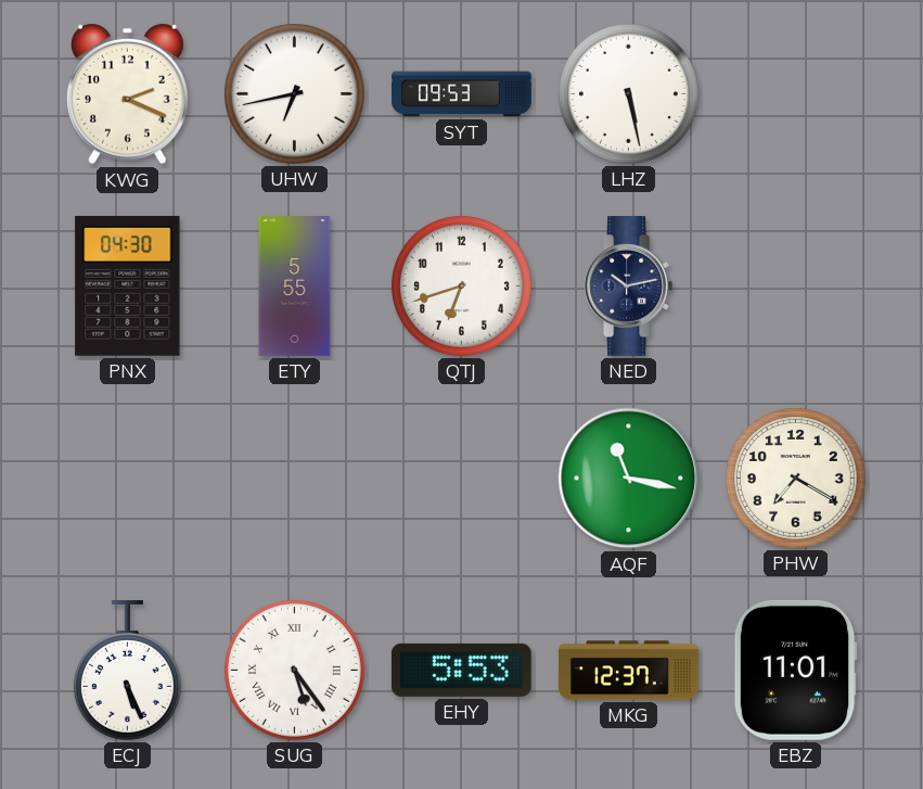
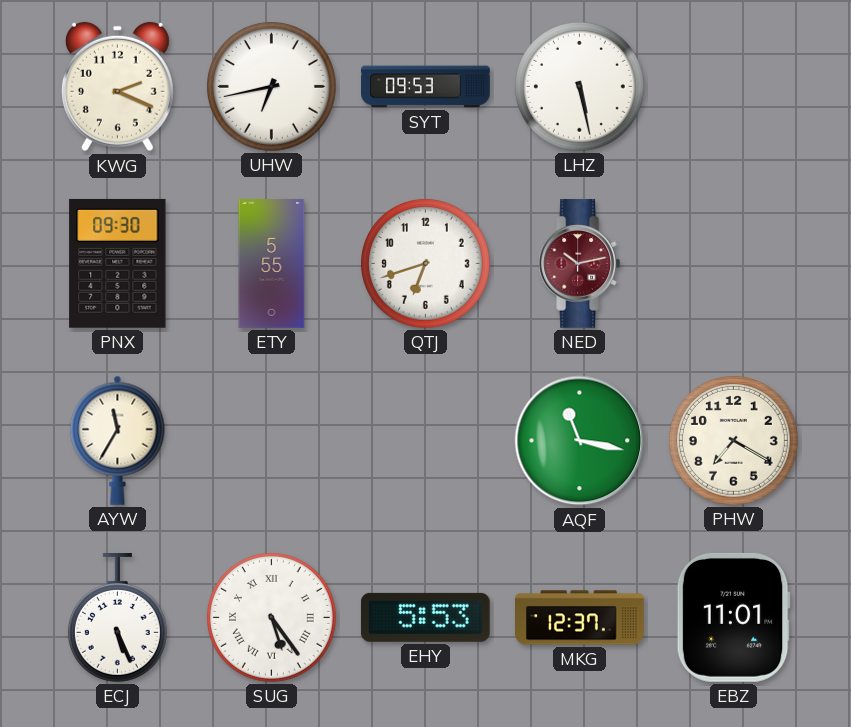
PNX: 04:30 -> 09:30 (118, 263)
NED dial: navy -> burgundy (580, 264)
AYW: none -> 11:35 (118, 440)
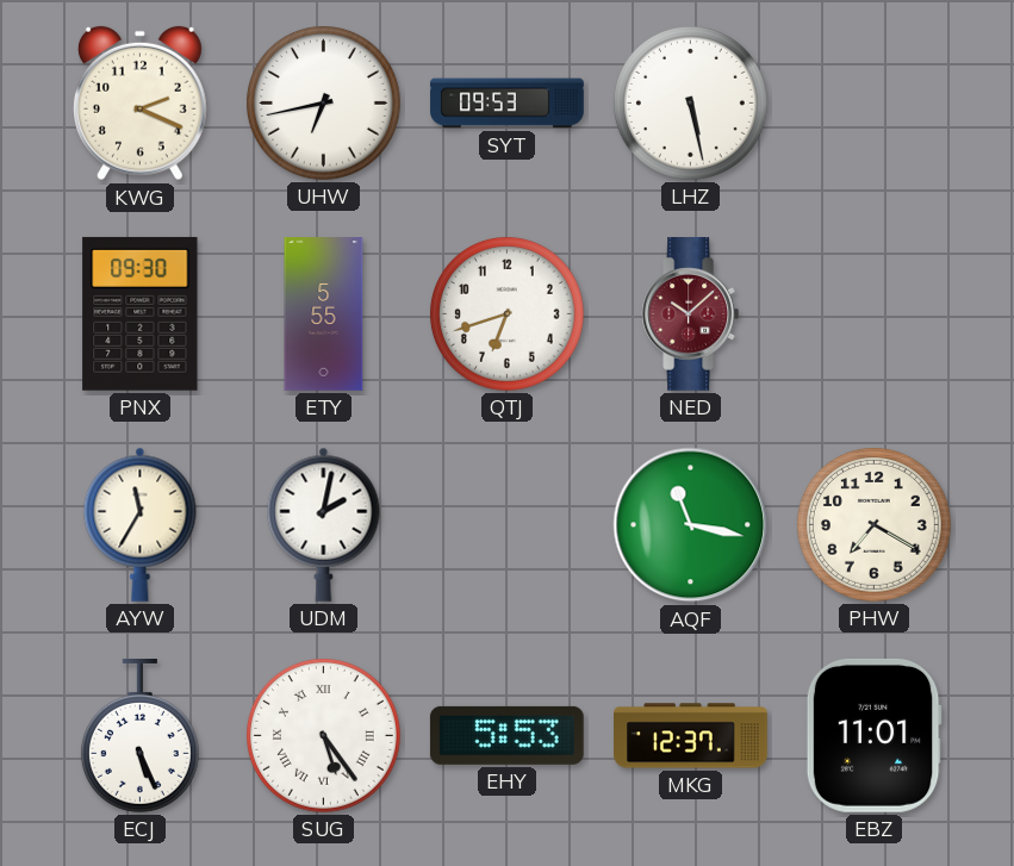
NED: 10:13 -> 10:08 (691, 314)
UDM: none -> 2:02 (324, 524)
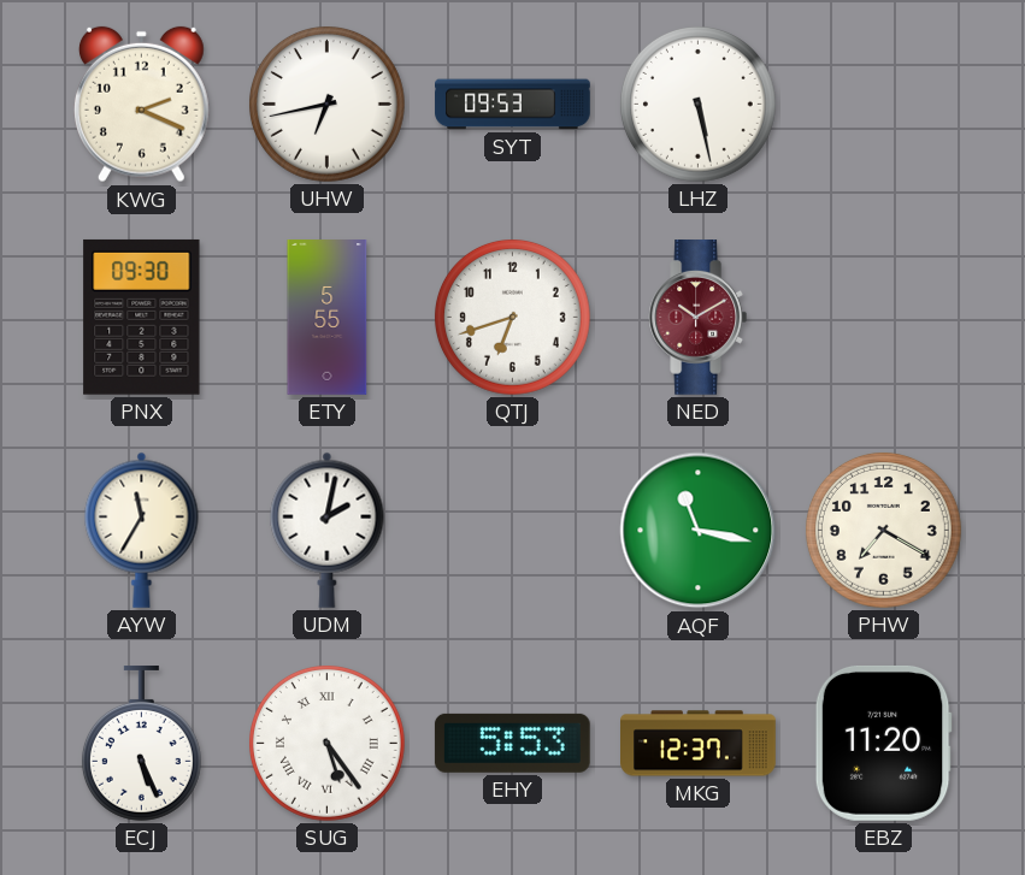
NED: 10:08 -> 10:10 (699, 318)
EBZ: 11:01 -> 11:20 (883, 743)
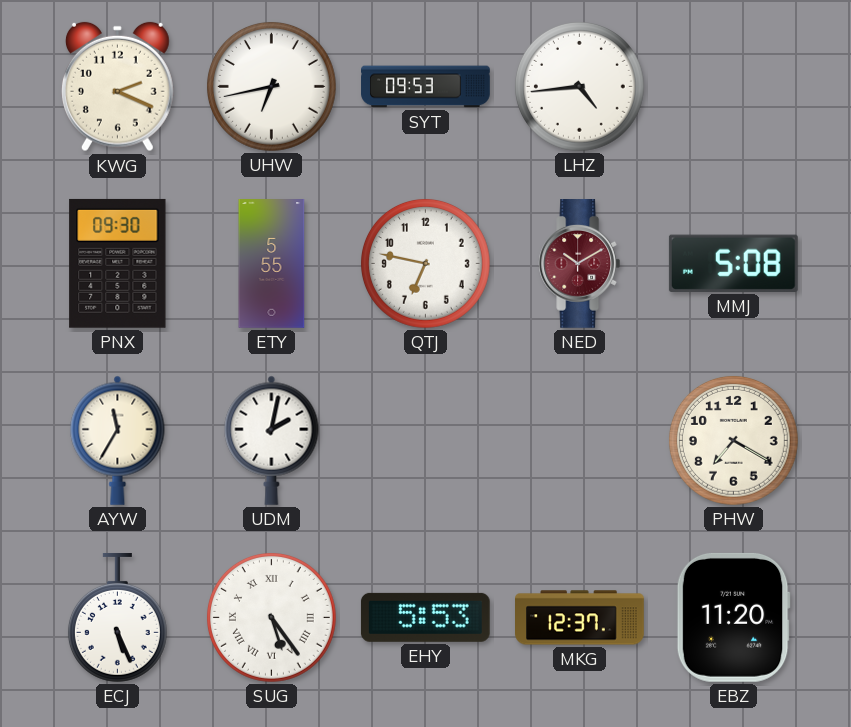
LHZ: 5:28 -> 4:44 (579, 86)
QTJ: 6:42 -> 6:47 (425, 263)
MMJ: none -> 5:08 (733, 263)
AQF: 11:17 -> none (699, 531)
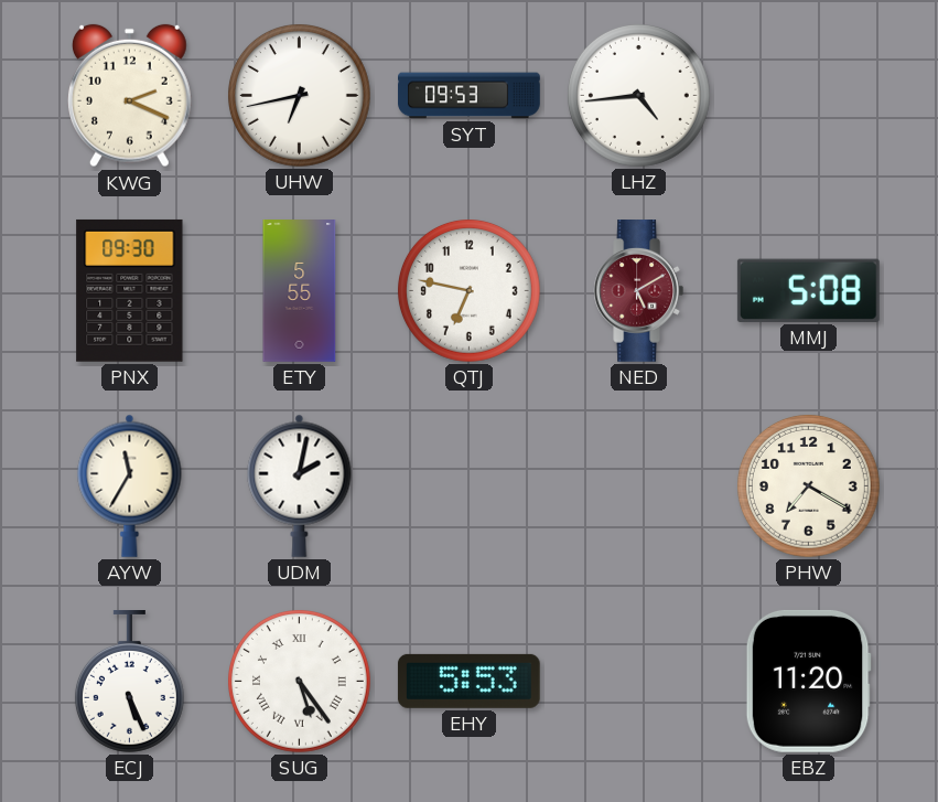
NED: 10:10 -> 5:10 (639, 291)
MKG: 12:37 -> none (580, 618)
